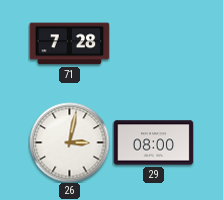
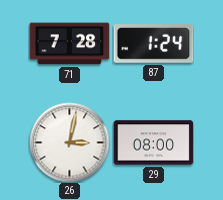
87: none -> 1:24 (153, 44)
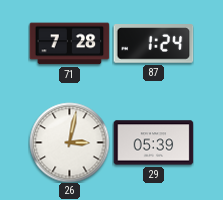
29: 08:00 -> 05:39 (153, 143)
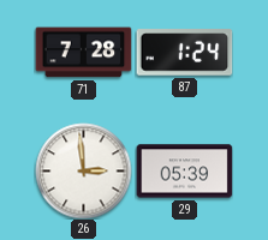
26: 3:02 -> 2:59 (83, 170)
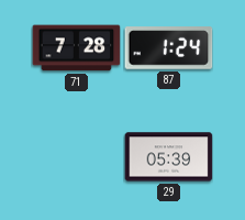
26: 2:59 -> none (83, 170)
